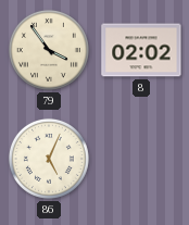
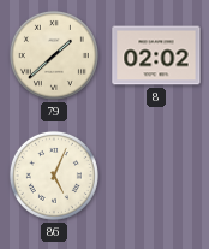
79: 3:54 -> 1:38 (54, 55)
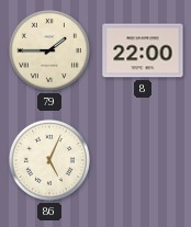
79: 1:38 -> 1:45 (49, 50)
8: 02:02 -> 22:00 (143, 50)
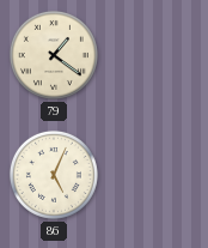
79: 1:45 -> 1:21 (54, 55)
8: 22:00 -> none (143, 50)
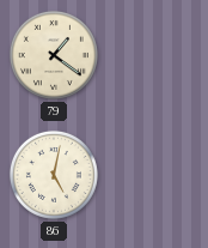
86: 5:04 -> 5:02 (54, 175)
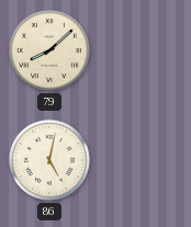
79: 1:21 -> 8:08 (49, 50)
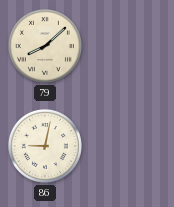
86: 5:02 -> 9:02 (45, 146)
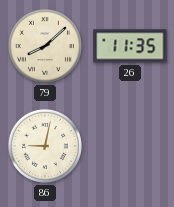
26: none -> 11:35 (130, 46)
